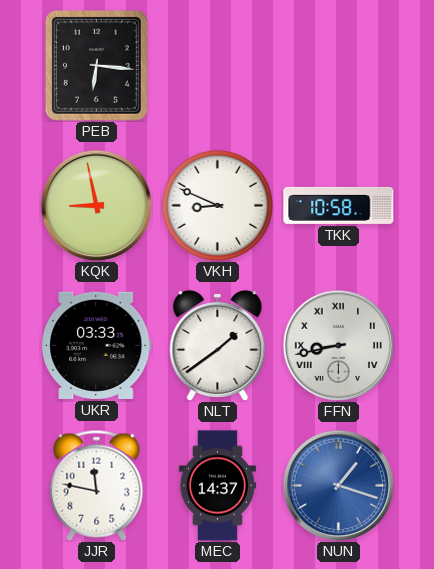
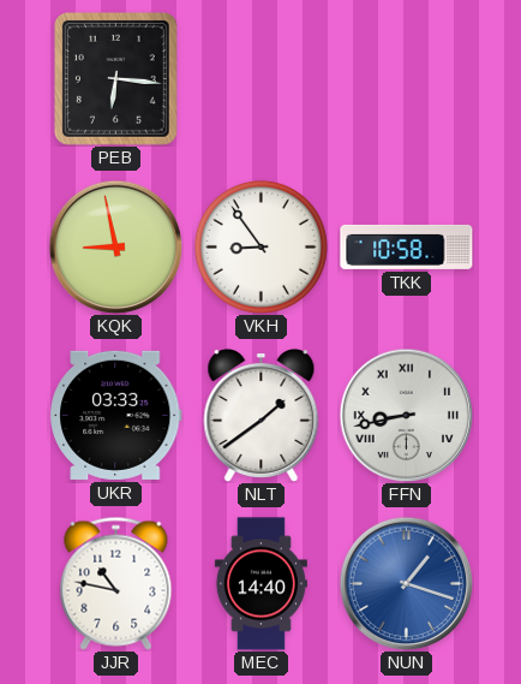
VKH: 8:49 -> 8:54 (260, 246)
JJR: 11:47 -> 10:47 (116, 583)
MEC: 14:37 -> 14:40 (260, 584)
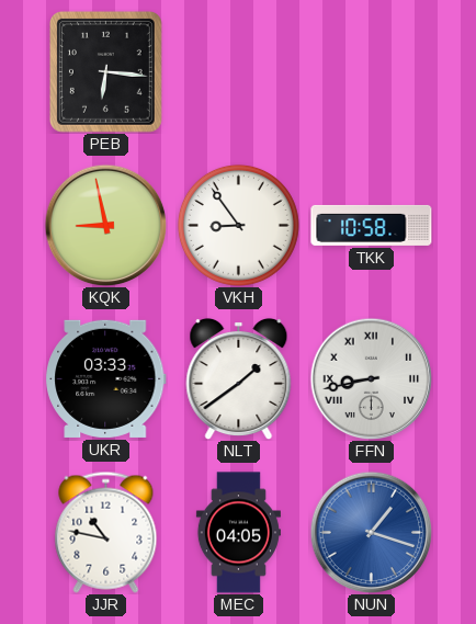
MEC: 14:40 -> 04:05 (238, 533)
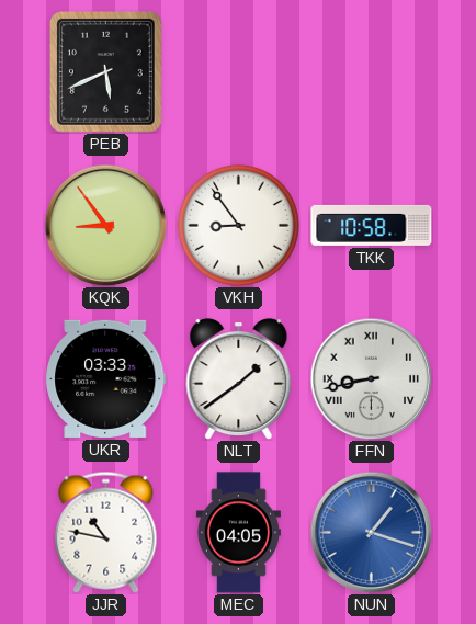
PEB: 6:16 -> 5:41 (105, 71)
KQK: 8:58 -> 8:54 (105, 225)
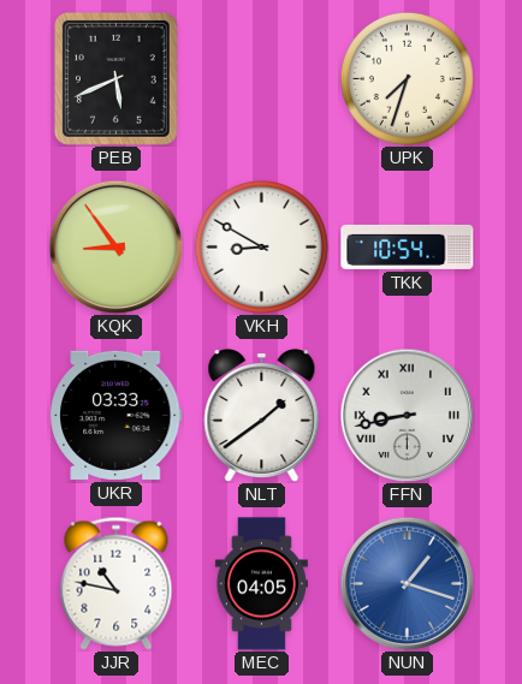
UPK: none -> 7:33 (407, 78)
VKH: 8:54 -> 8:50 (261, 246)
TKK: 10:58 -> 10:54 (408, 246)
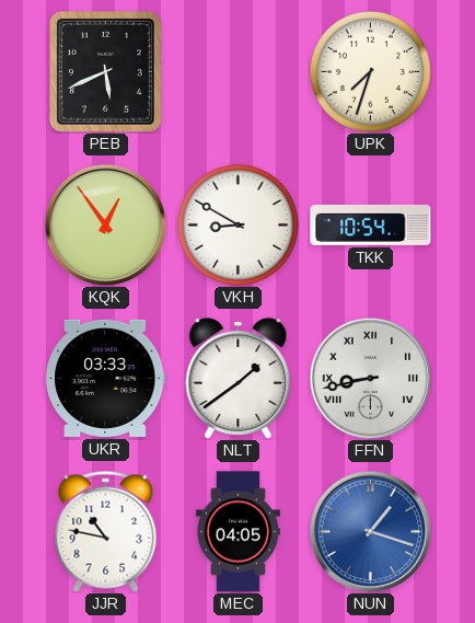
KQK: 8:54 -> 12:54 (105, 224)
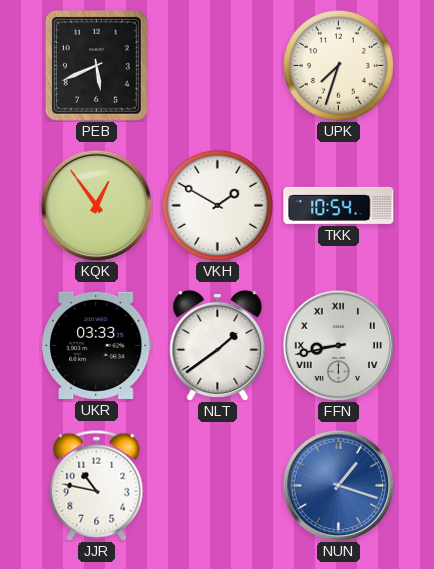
VKH: 8:50 -> 1:50 (217, 205)
MEC: 04:05 -> none (237, 532)
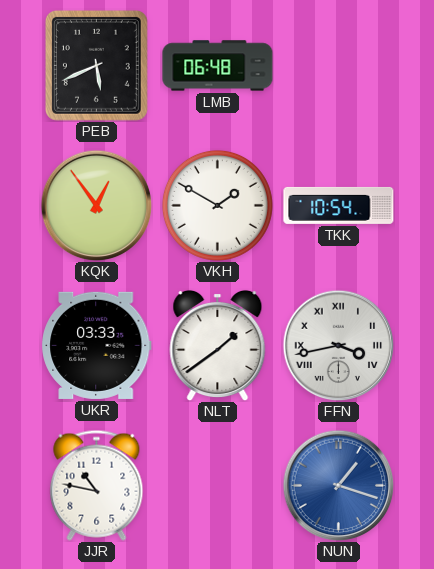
LMB: none -> 06:48 (218, 66)
UPK: 7:33 -> none (338, 65)
FFN: 8:43 -> 3:43 (338, 345)
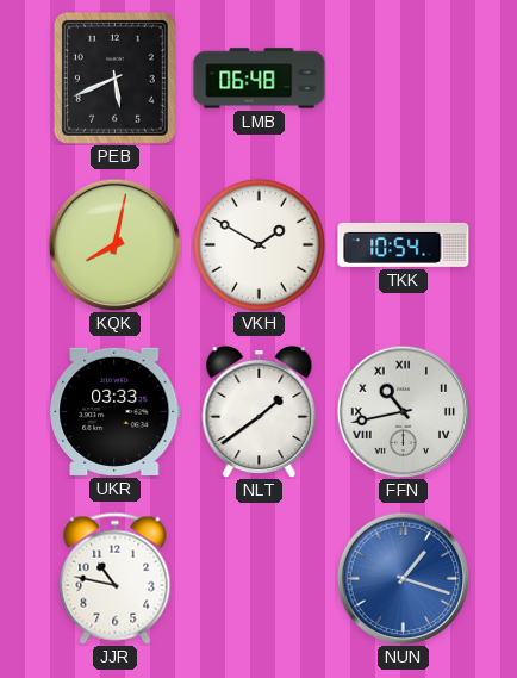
KQK: 12:54 -> 8:02 (114, 244)
FFN: 3:43 -> 10:43 (403, 411)
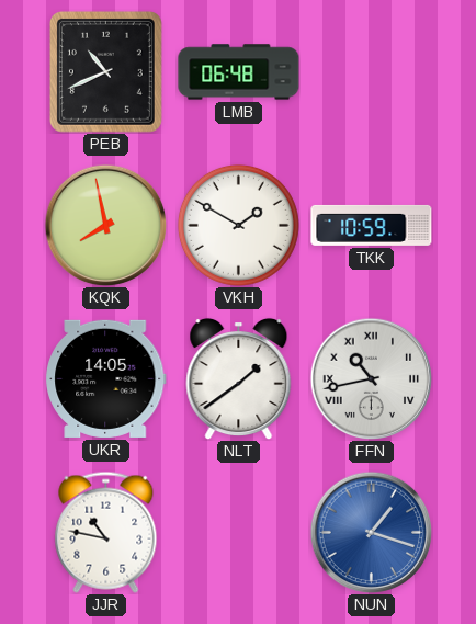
PEB: 5:41 -> 10:41 (105, 71)
KQK: 8:02 -> 7:58 (105, 225)
TKK: 10:54 -> 10:59 (372, 225)
UKR: 03:33 -> 14:05 (106, 378)
